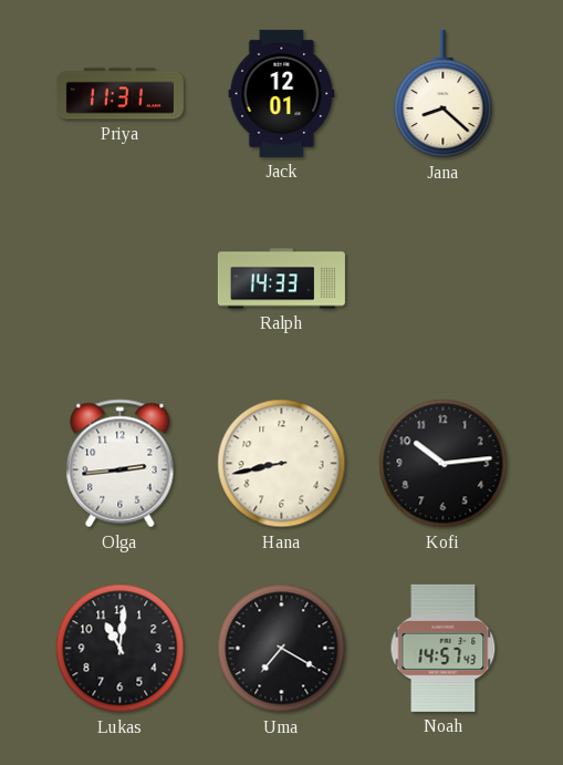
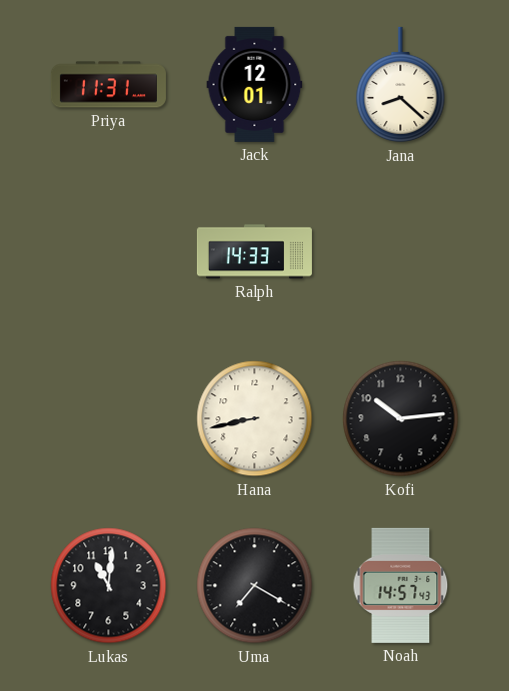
Olga: 2:44 -> none (121, 464)
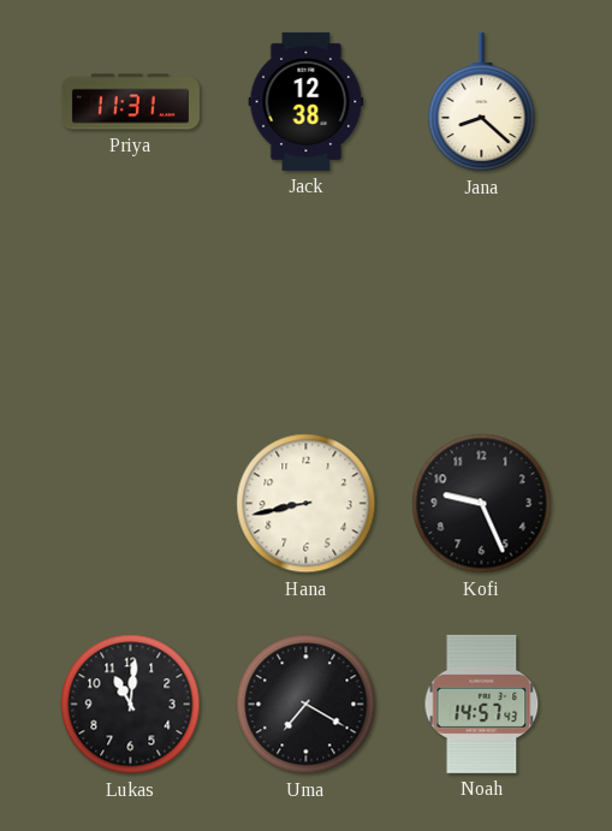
Jack: 12:01 -> 12:38 (307, 101)
Ralph: 14:33 -> none (254, 252)
Kofi: 10:14 -> 9:26 (482, 504)
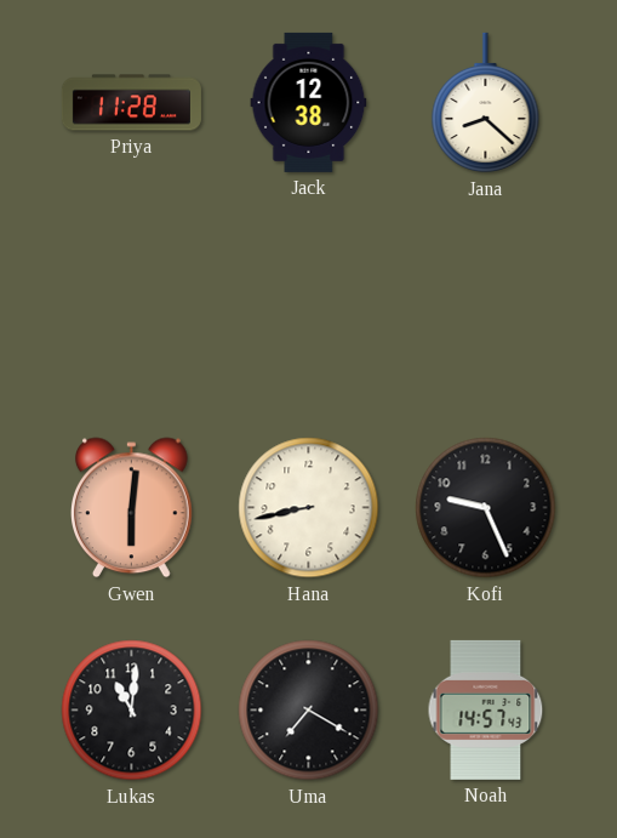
Priya: 11:31 -> 11:28 (131, 103)
Gwen: none -> 6:01 (132, 508)
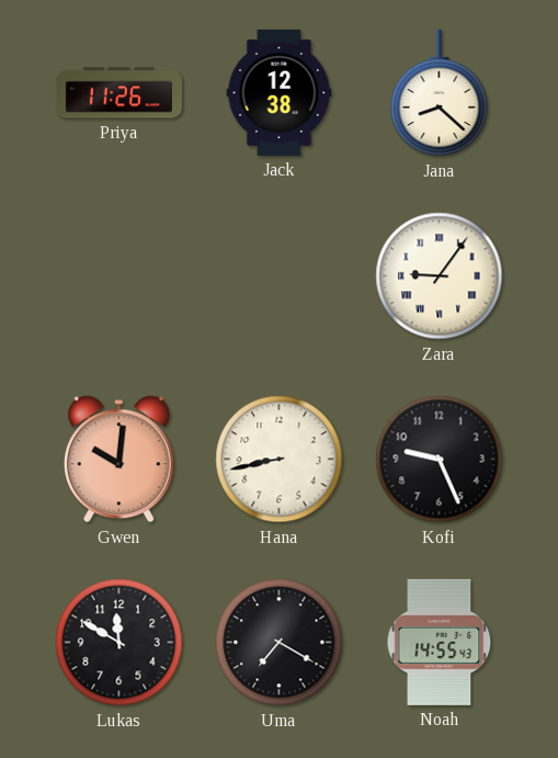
Priya: 11:28 -> 11:26 (118, 93)
Zara: none -> 9:06 (440, 276)
Gwen: 6:01 -> 10:01 (119, 460)
Lukas: 11:01 -> 11:50 (119, 643)
Noah: 14:57 -> 14:55 (440, 642)
